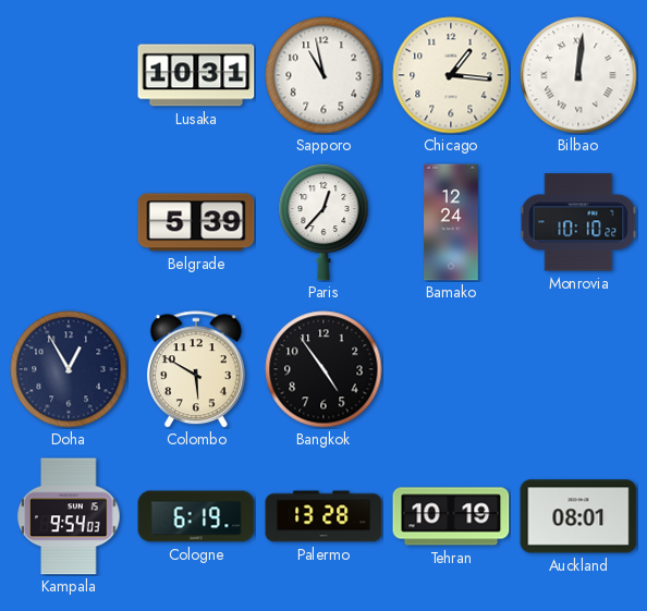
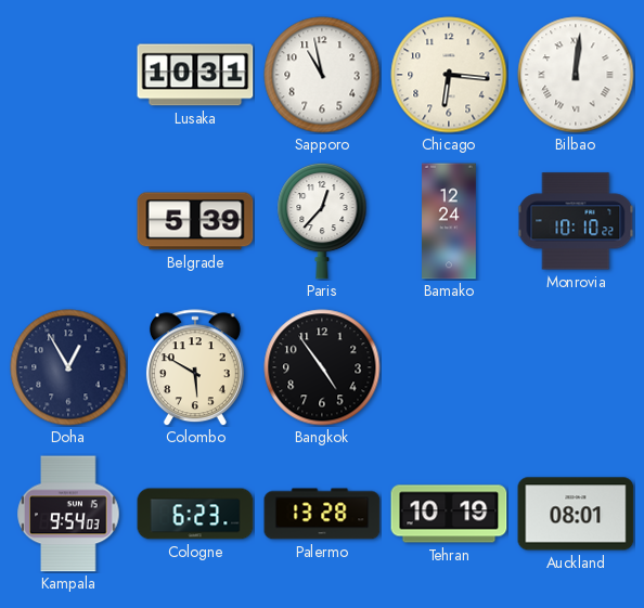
Chicago: 1:16 -> 6:16 (449, 75)
Cologne: 6:19 -> 6:23 (195, 514)
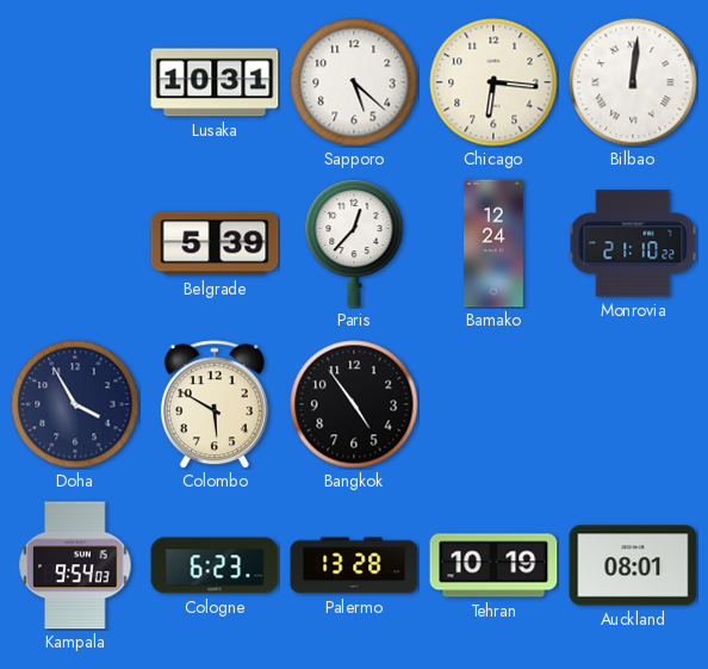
Sapporo: 10:58 -> 5:22 (354, 82)
Monrovia: 10:10 -> 21:10 (633, 243)
Doha: 12:55 -> 3:55 (75, 404)
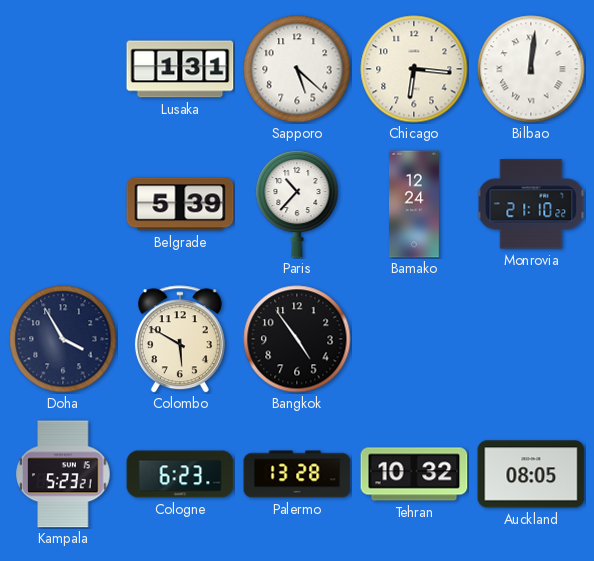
Lusaka: 10:31 -> 1:31 (180, 69)
Paris: 12:37 -> 10:37 (297, 204)
Kampala: 9:54 -> 5:23 (63, 474)
Tehran: 10:19 -> 10:32 (414, 474)
Auckland: 08:01 -> 08:05 (531, 474)
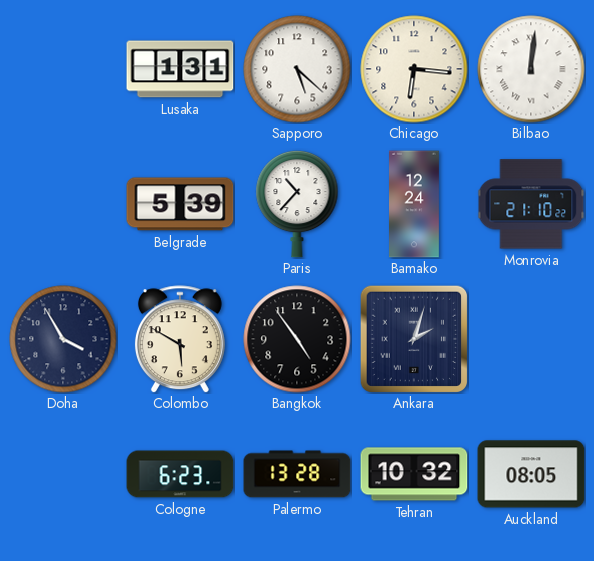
Ankara: none -> 2:03 (414, 339)
Kampala: 5:23 -> none (63, 474)
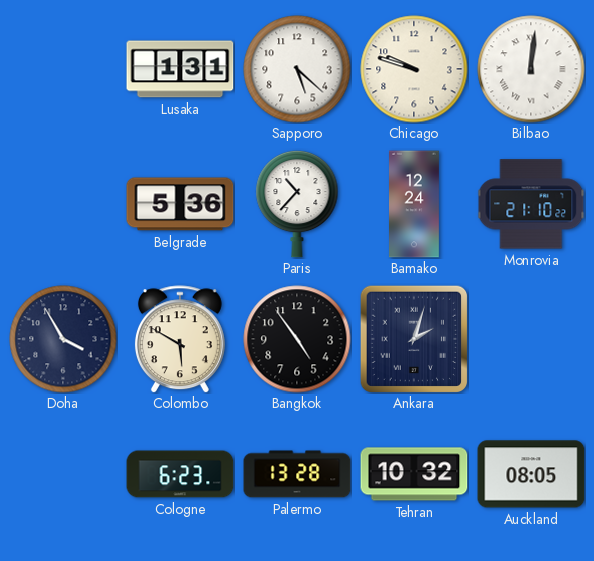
Chicago: 6:16 -> 9:48 (414, 69)
Belgrade: 5:39 -> 5:36 (180, 204)
